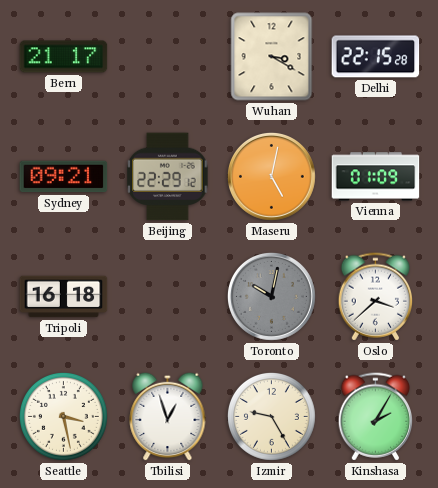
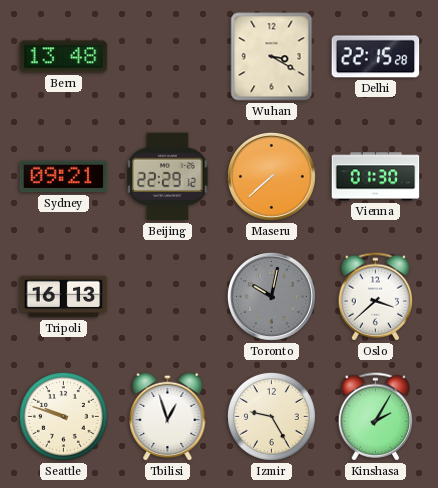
Bern: 21:17 -> 13:48 (64, 57)
Maseru: 5:02 -> 7:38 (271, 176)
Vienna: 01:09 -> 01:30 (376, 177)
Tripoli: 16:18 -> 16:13 (64, 297)
Seattle: 3:28 -> 9:48 (63, 416)
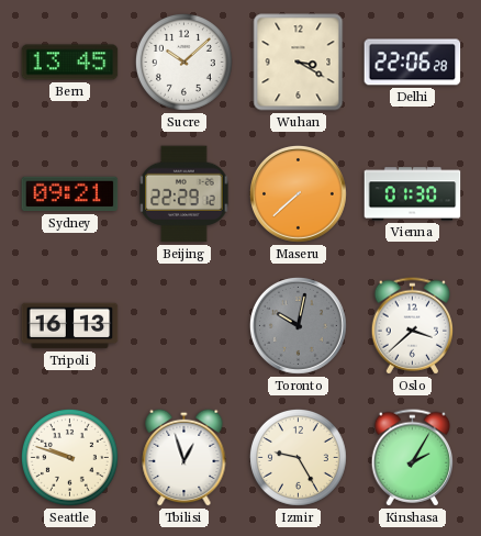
Bern: 13:48 -> 13:45 (70, 63)
Sucre: none -> 10:08 (183, 62)
Delhi: 22:15 -> 22:06 (413, 63)
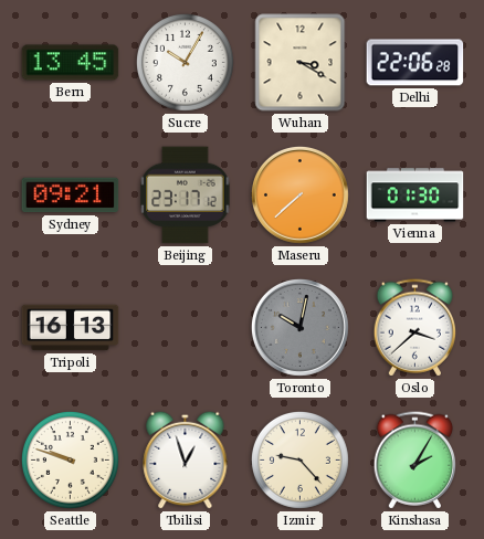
Sucre: 10:08 -> 10:05 (185, 62)
Beijing: 22:29 -> 23:17 (186, 195)
Izmir: 9:25 -> 9:23 (299, 459)
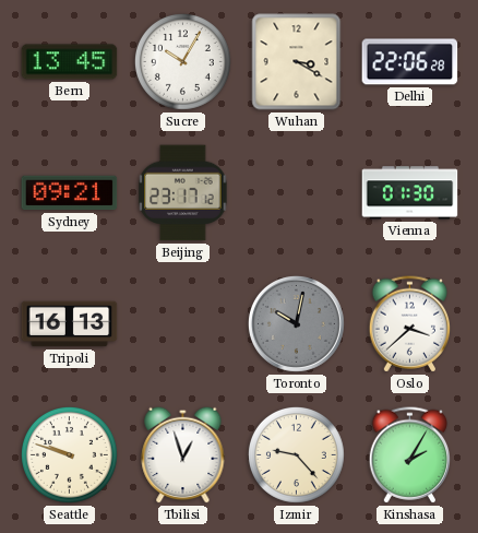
Maseru: 7:38 -> none (299, 194)
